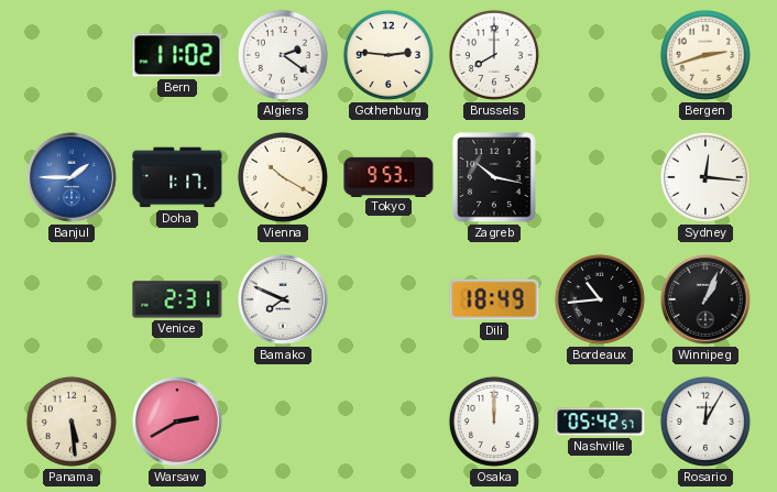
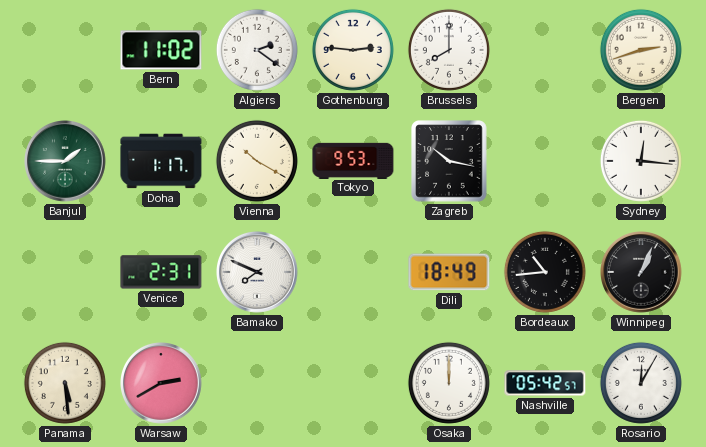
Banjul dial: blue -> green (66, 162)
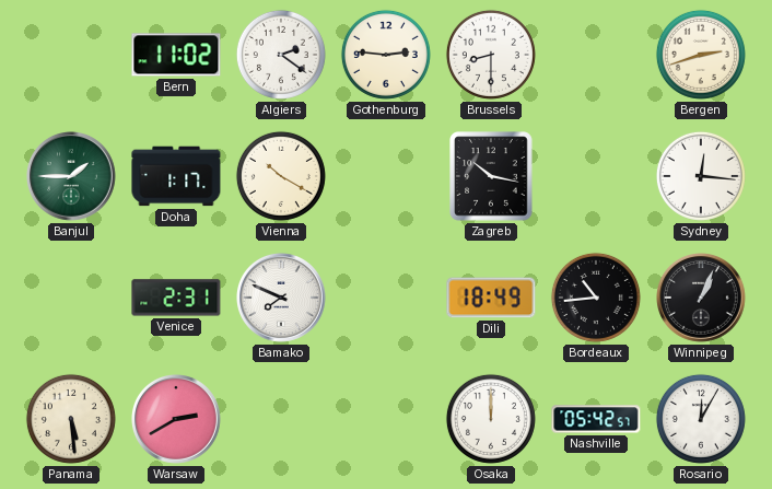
Brussels: 8:00 -> 8:30 (491, 55)
Tokyo: 9:53 -> none (353, 160)
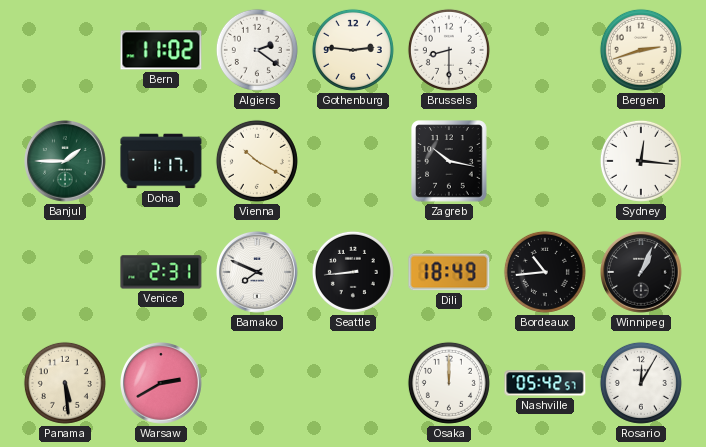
Seattle: none -> 8:44 (353, 272)
